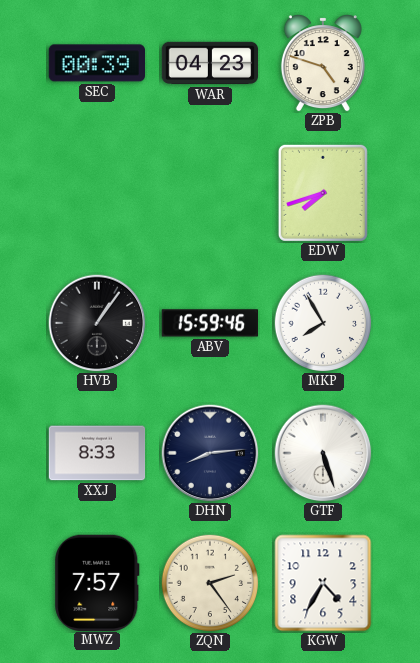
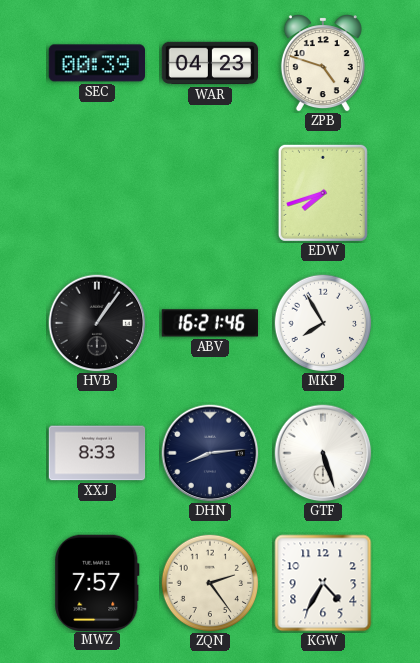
ABV: 15:59 -> 16:21 (209, 323)
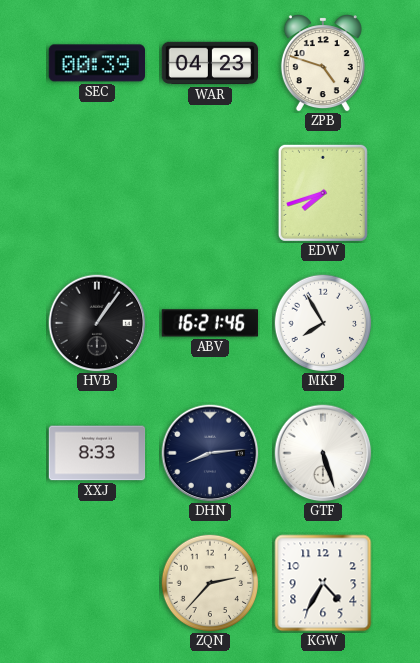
MWZ: 7:57 -> none (97, 582)
ZQN: 2:24 -> 2:37 (210, 583)
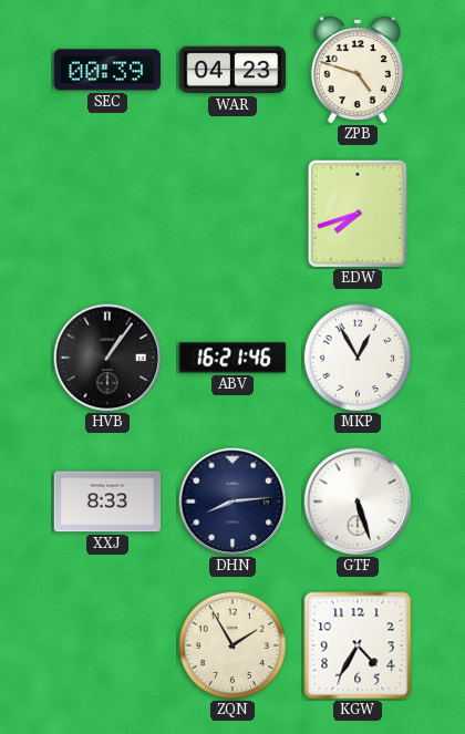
MKP: 7:55 -> 12:55 (358, 358)
ZQN: 2:37 -> 1:55 (232, 645)
